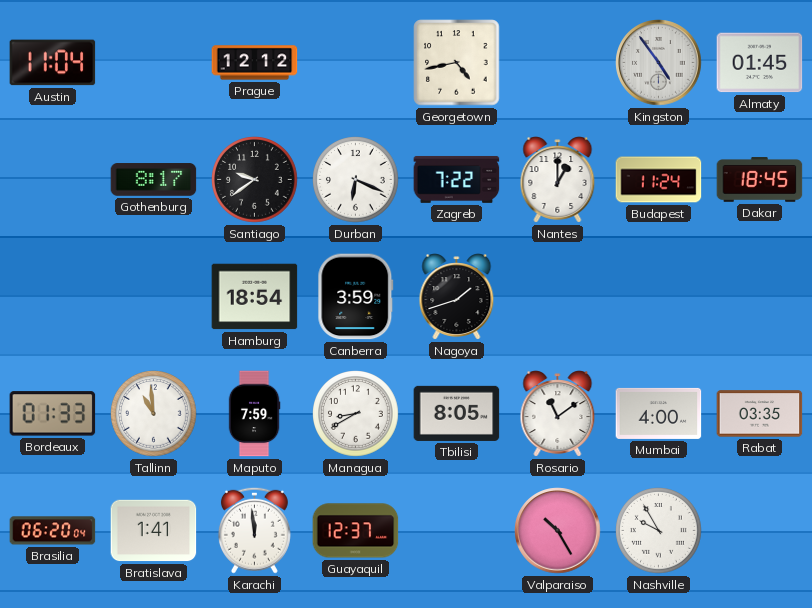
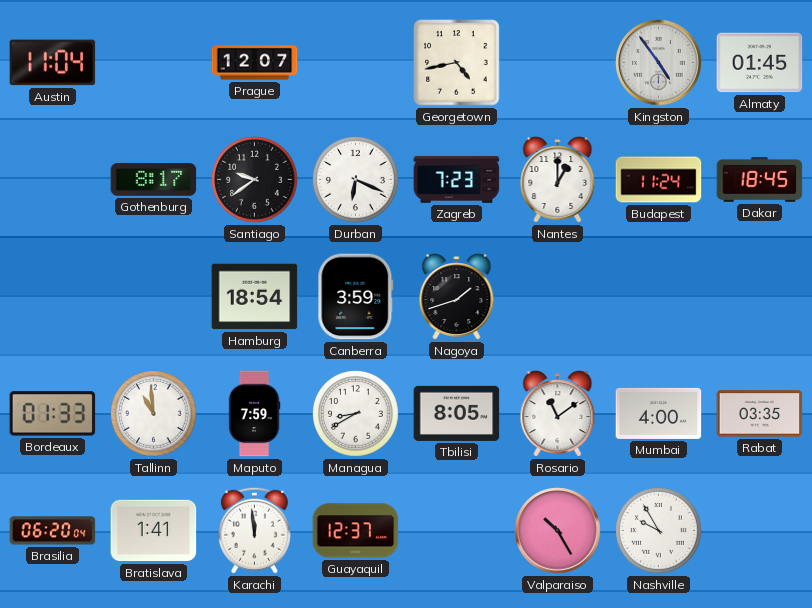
Prague: 12:12 -> 12:07 (255, 63)
Zagreb: 7:22 -> 7:23 (457, 179)
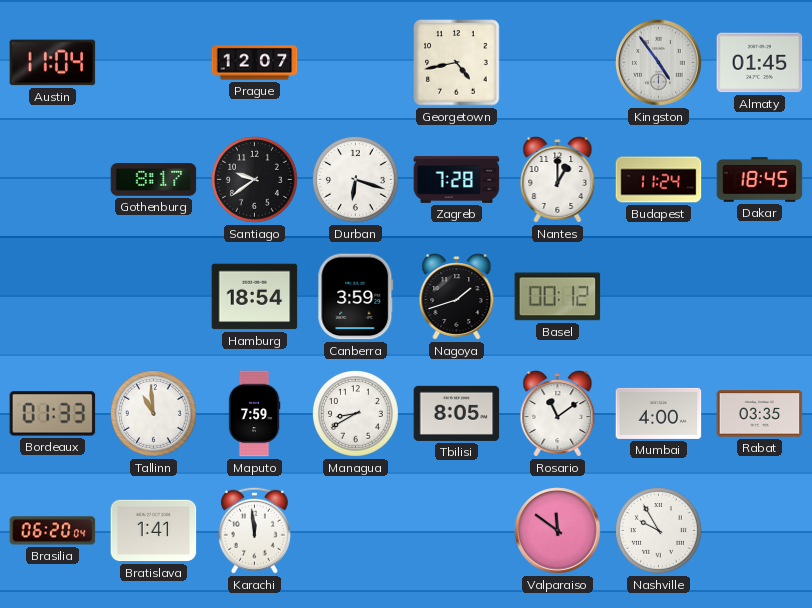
Durban: 6:19 -> 6:18 (356, 180)
Zagreb: 7:23 -> 7:28 (457, 179)
Basel: none -> 00:12 (558, 297)
Guayaquil: 12:37 -> none (356, 531)
Valparaiso: 10:25 -> 11:51 (558, 531)
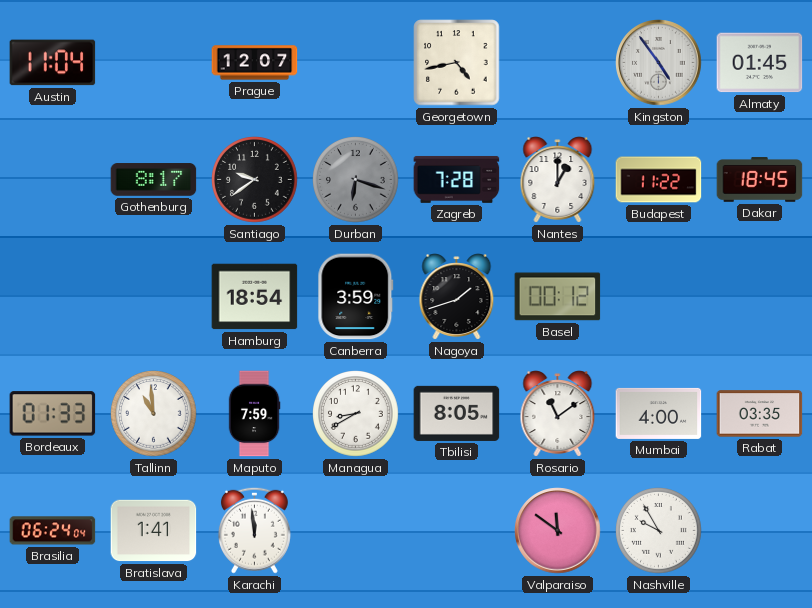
Durban dial: white -> grey (356, 180)
Budapest: 11:24 -> 11:22 (659, 180)
Brasilia: 06:20 -> 06:24 (53, 531)
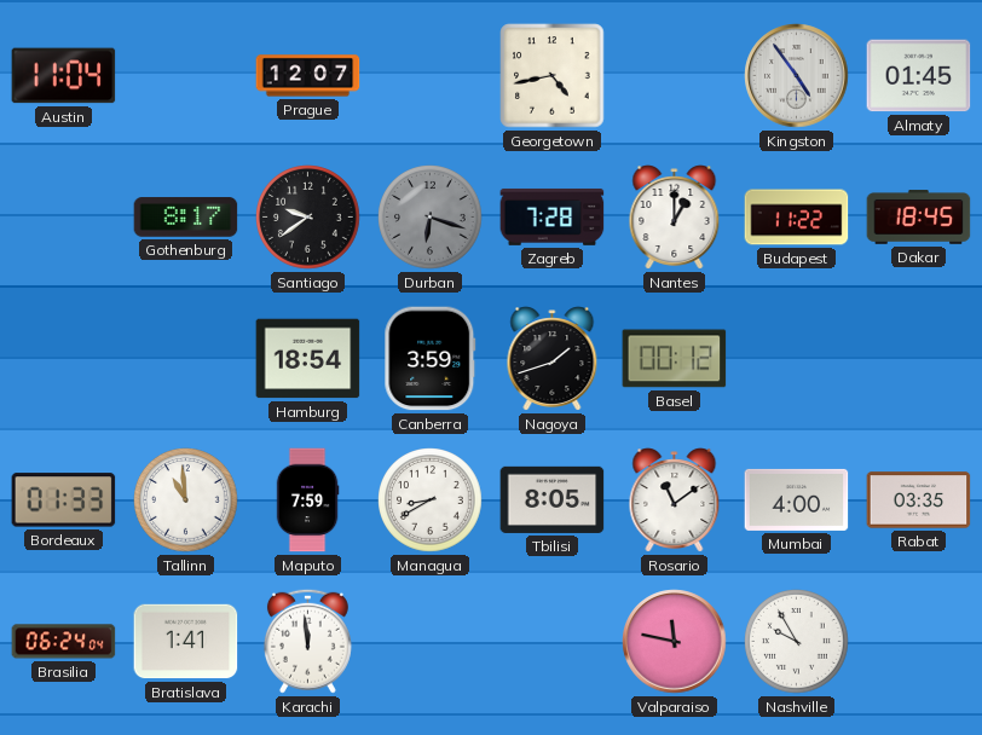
Valparaiso: 11:51 -> 11:47 (675, 642)
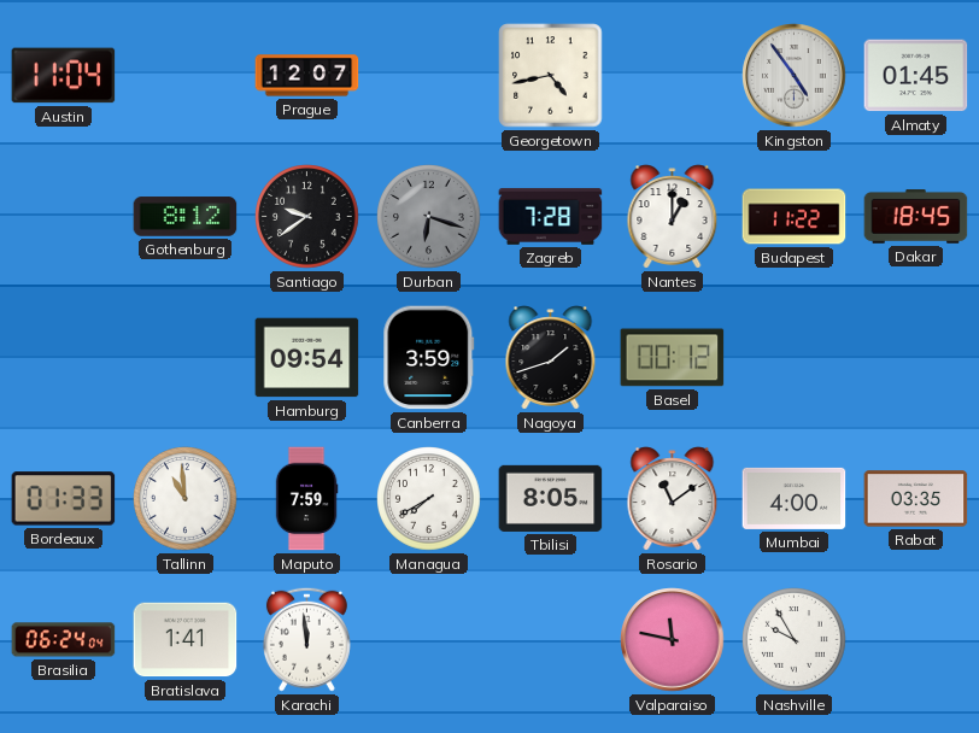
Gothenburg: 8:17 -> 8:12 (186, 217)
Hamburg: 18:54 -> 09:54 (307, 358)
Managua: 8:40 -> 7:40 (429, 499)
